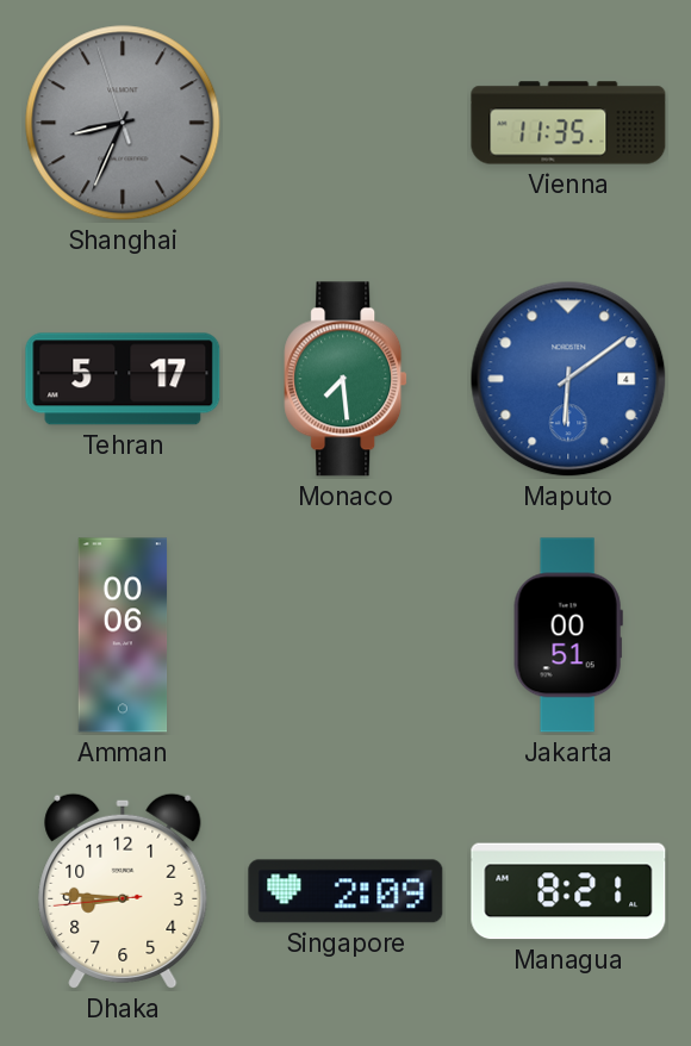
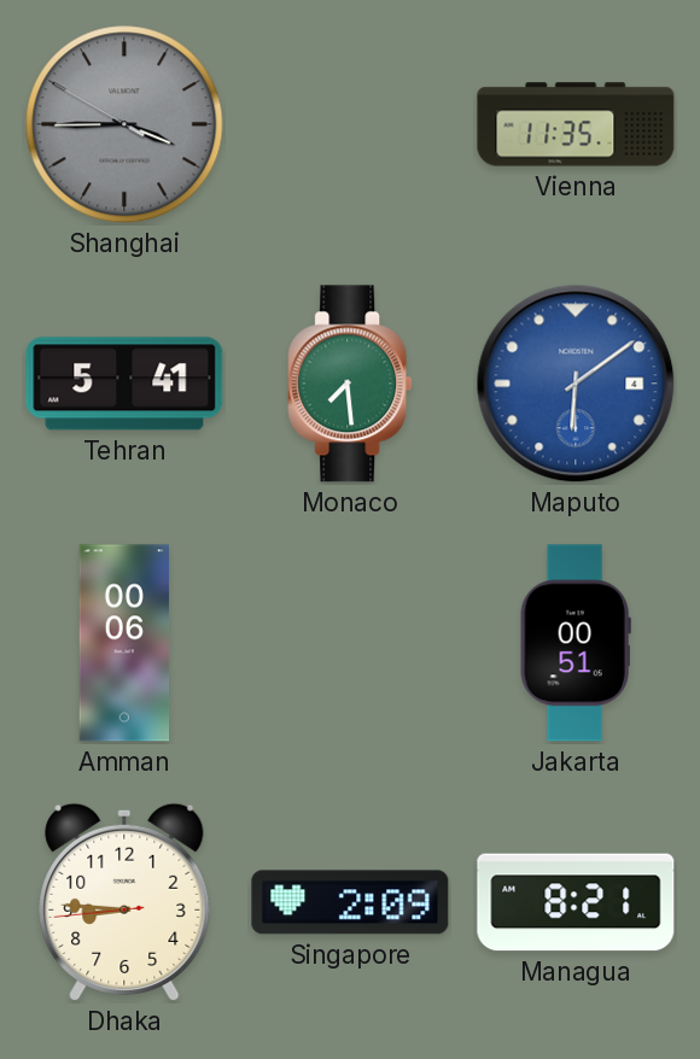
Shanghai: 8:33 -> 3:44 (124, 124)
Tehran: 5:17 -> 5:41 (124, 384)
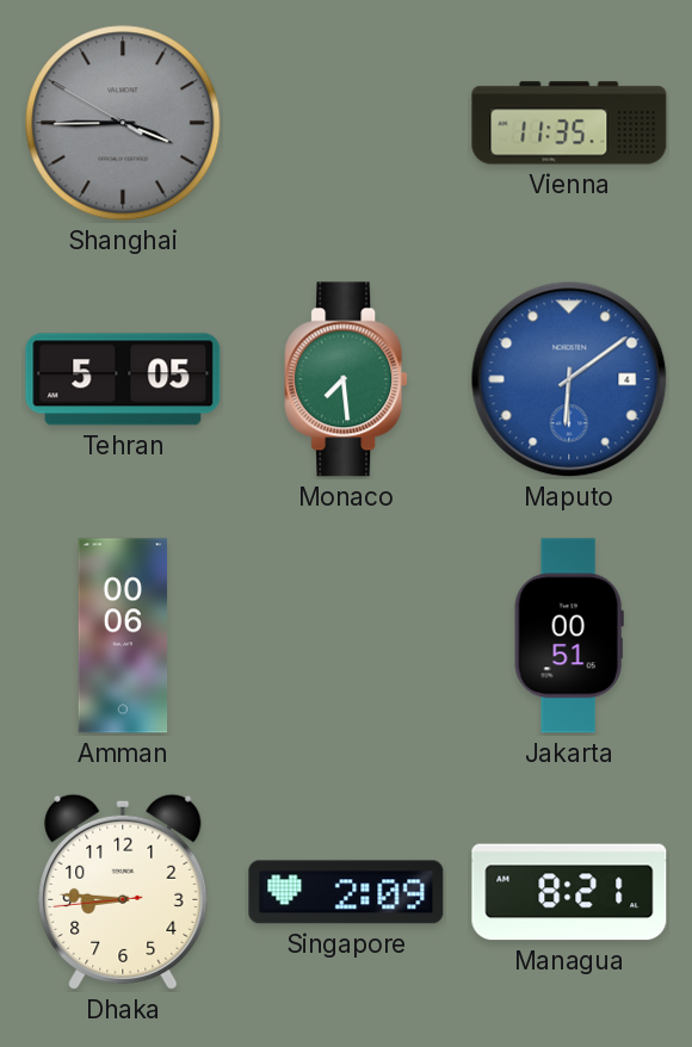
Tehran: 5:41 -> 5:05 (123, 379)
